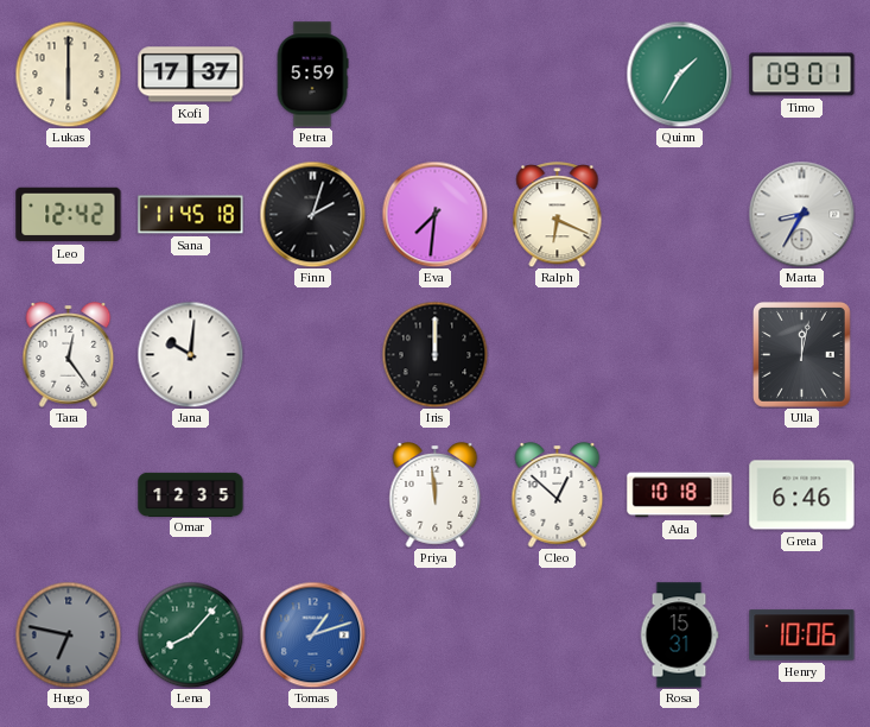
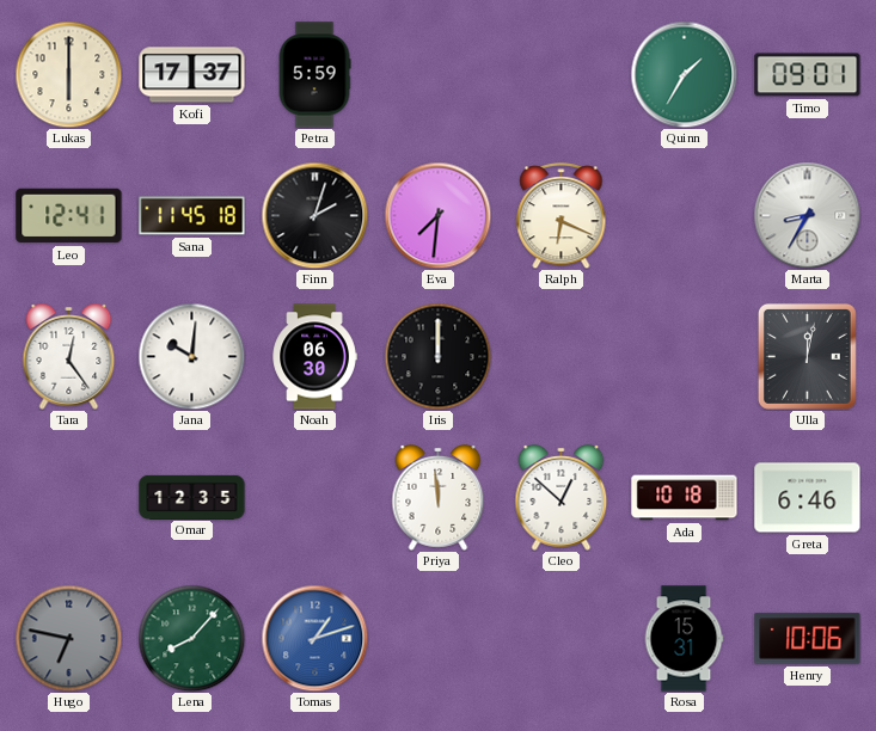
Leo: 12:42 -> 12:41 (69, 216)
Noah: none -> 06:30 (314, 357)
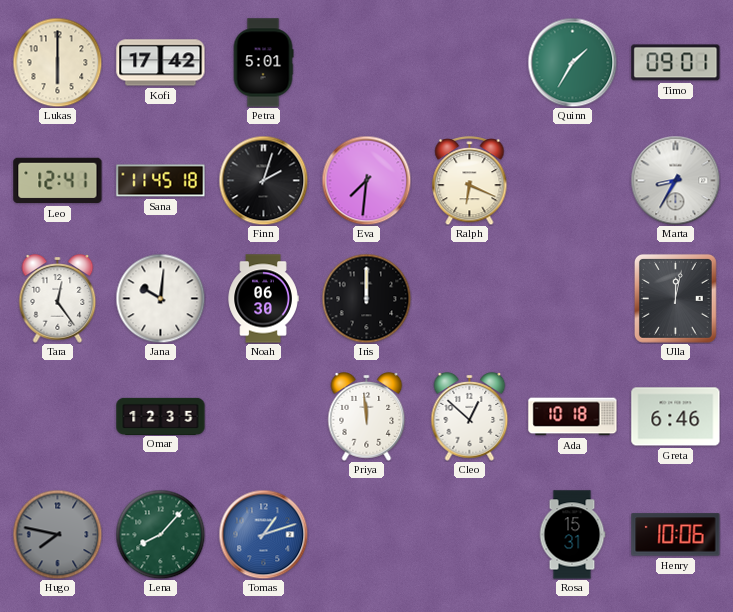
Kofi: 17:37 -> 17:42 (161, 63)
Petra: 5:59 -> 5:01 (263, 63)
Hugo: 6:47 -> 7:47 (57, 534)
